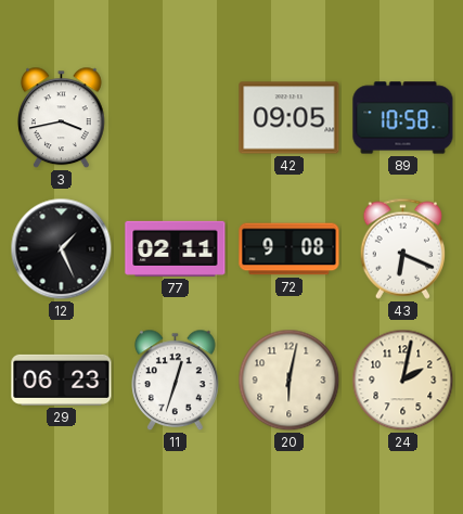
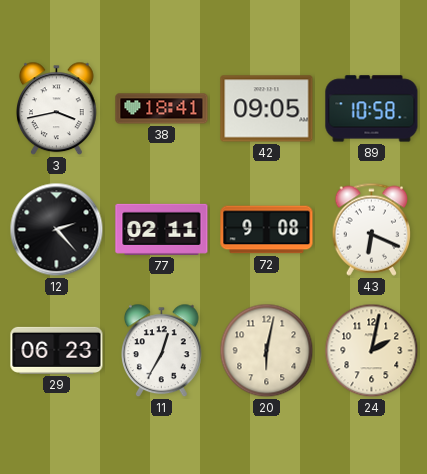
38: none -> 18:41 (162, 109)
12: 1:26 -> 2:23 (57, 230)
11: 12:33 -> 12:35 (162, 351)
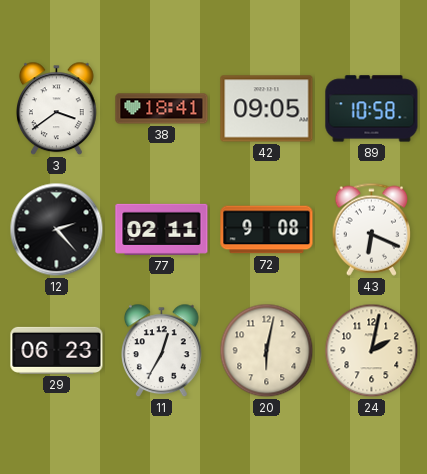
3: 3:43 -> 3:39 (57, 109)
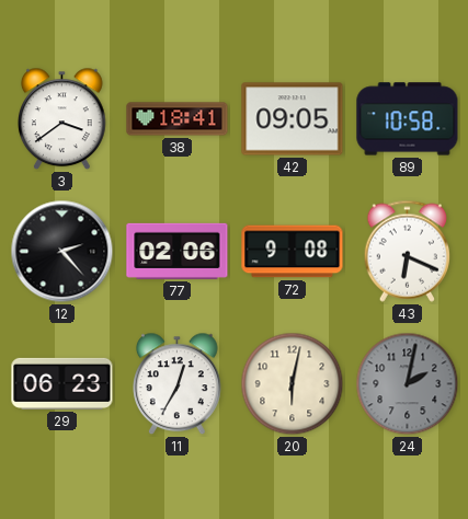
77: 02:11 -> 02:06 (178, 251)
24 dial: cream -> grey (408, 384)
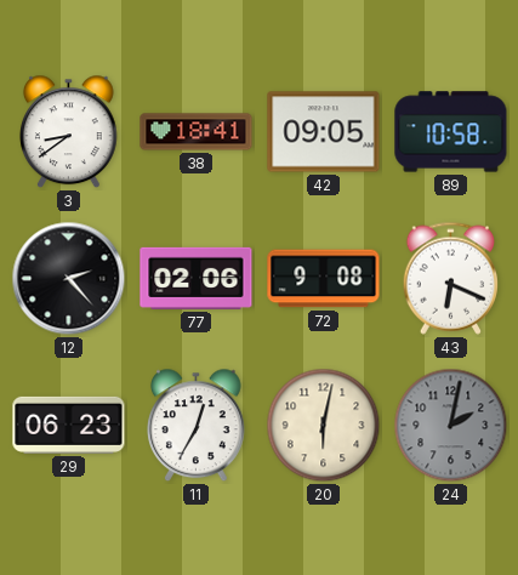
3: 3:39 -> 8:39 (69, 132)
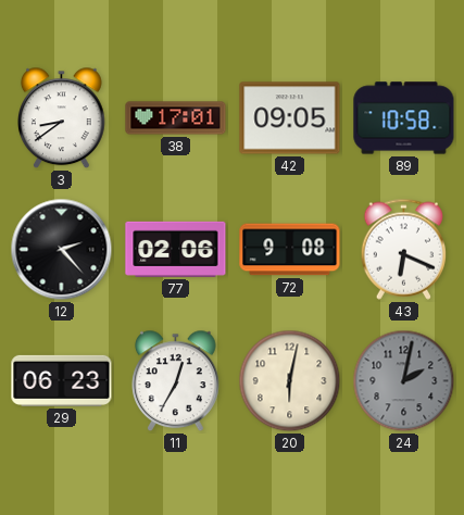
38: 18:41 -> 17:01 (176, 118)
